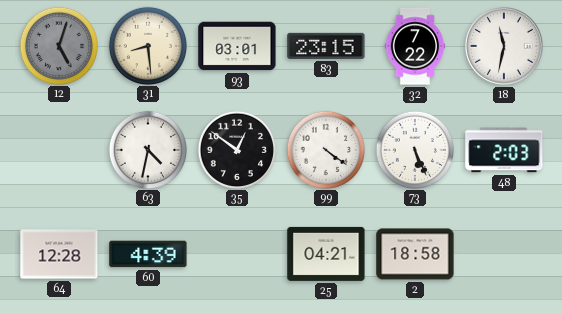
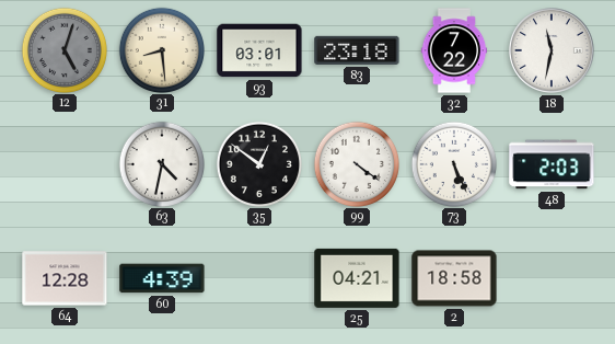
83: 23:15 -> 23:18 (357, 50)
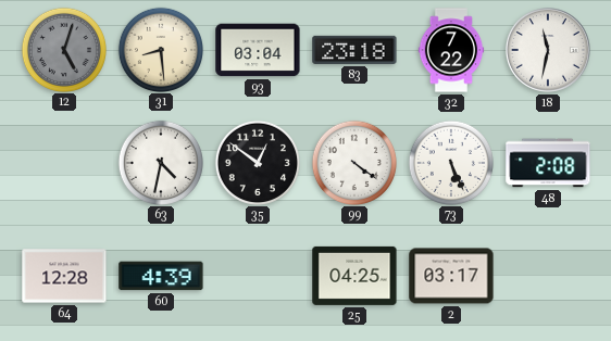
93: 03:01 -> 03:04 (258, 50)
48: 2:03 -> 2:08 (548, 163)
25: 04:21 -> 04:25 (354, 276)
2: 18:58 -> 03:17 (451, 276)
